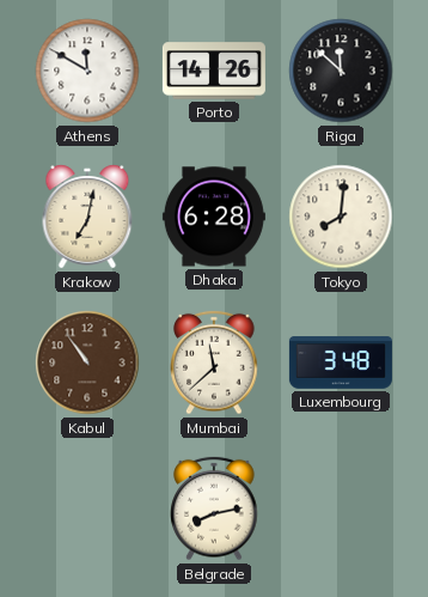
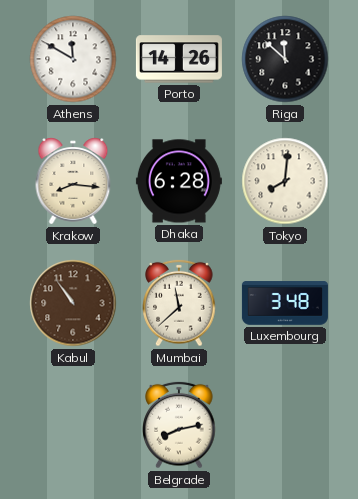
Krakow: 7:02 -> 8:16 (73, 181)
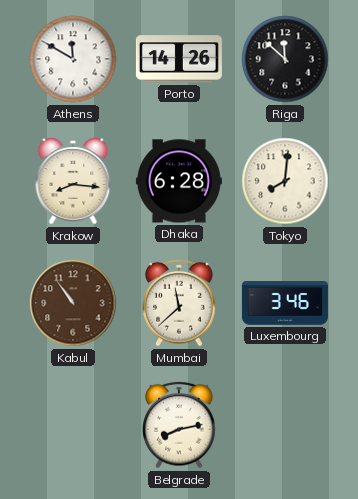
Luxembourg: 3:48 -> 3:46 (285, 303)
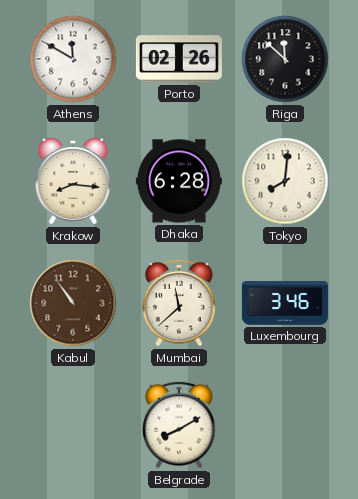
Porto: 14:26 -> 02:26 (179, 59)
Belgrade: 8:13 -> 8:10 (179, 425)
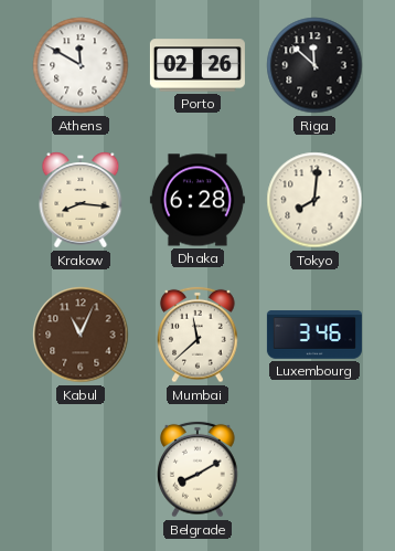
Kabul: 10:54 -> 11:04 (81, 335)
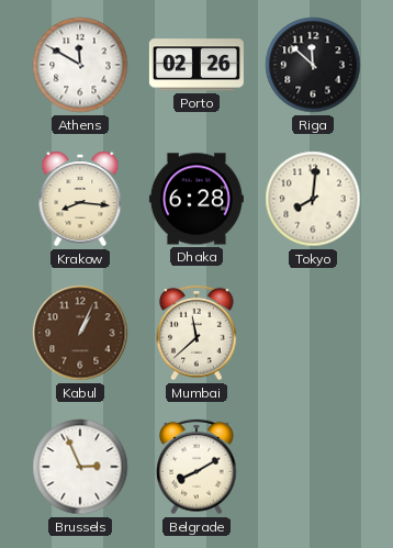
Kabul: 11:04 -> 1:04 (80, 333)
Luxembourg: 3:46 -> none (314, 335)
Brussels: none -> 2:56 (80, 467)
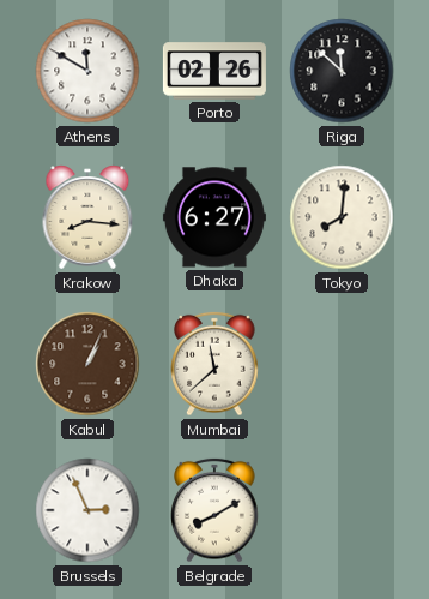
Dhaka: 6:28 -> 6:27 (214, 217)
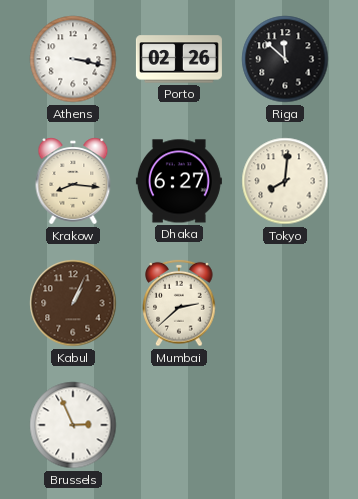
Athens: 11:50 -> 3:17 (73, 59)
Mumbai: 11:38 -> 2:38 (179, 303)
Belgrade: 8:10 -> none (214, 510)
